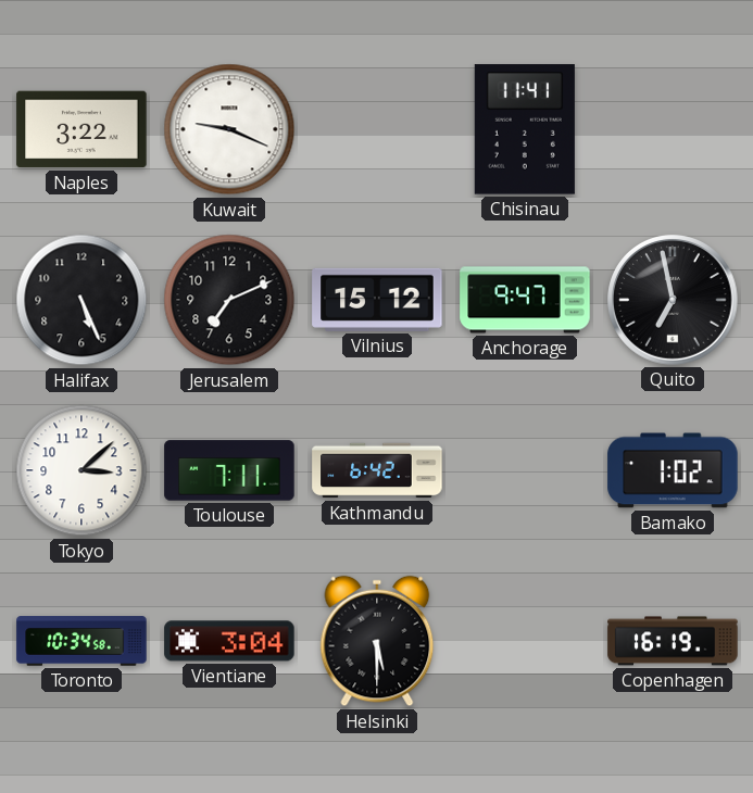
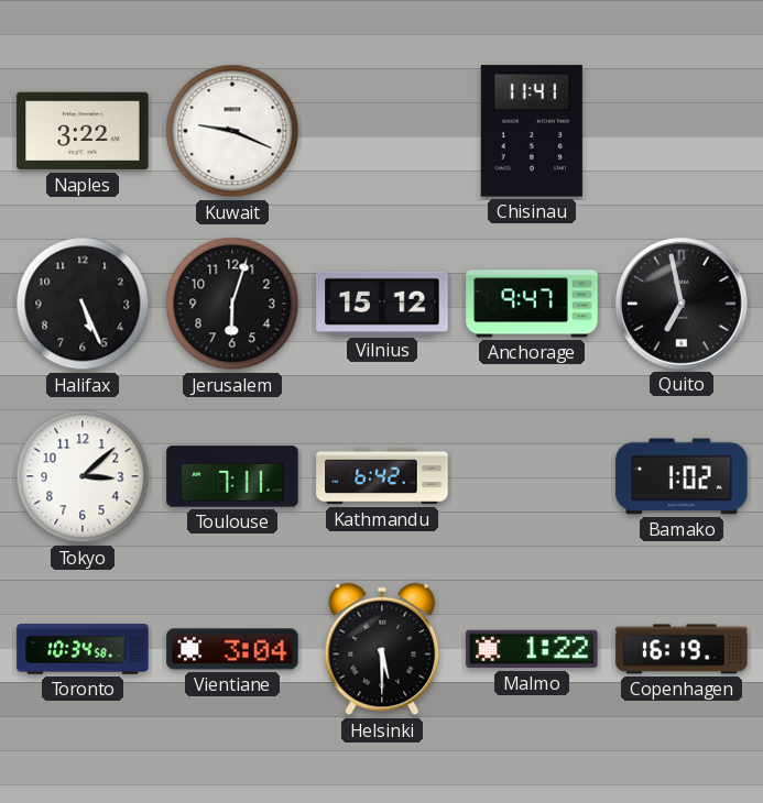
Jerusalem: 7:11 -> 6:03 (232, 304)
Malmo: none -> 1:22 (532, 649)
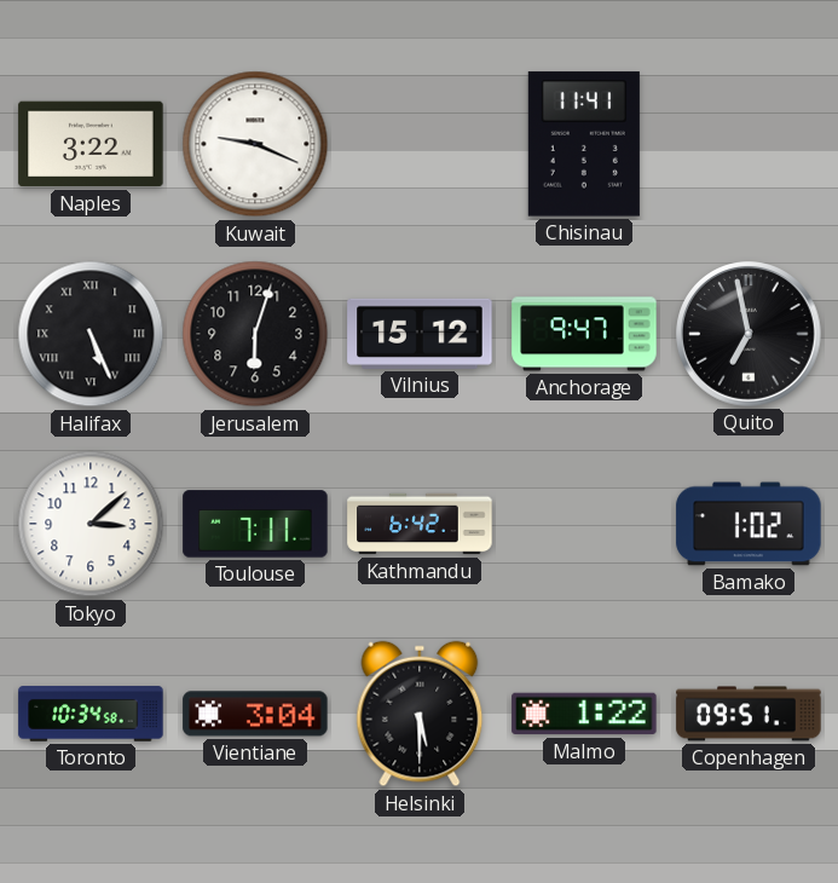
Halifax numerals: Arabic -> Roman (91, 334)
Copenhagen: 16:19 -> 09:51 (749, 714)
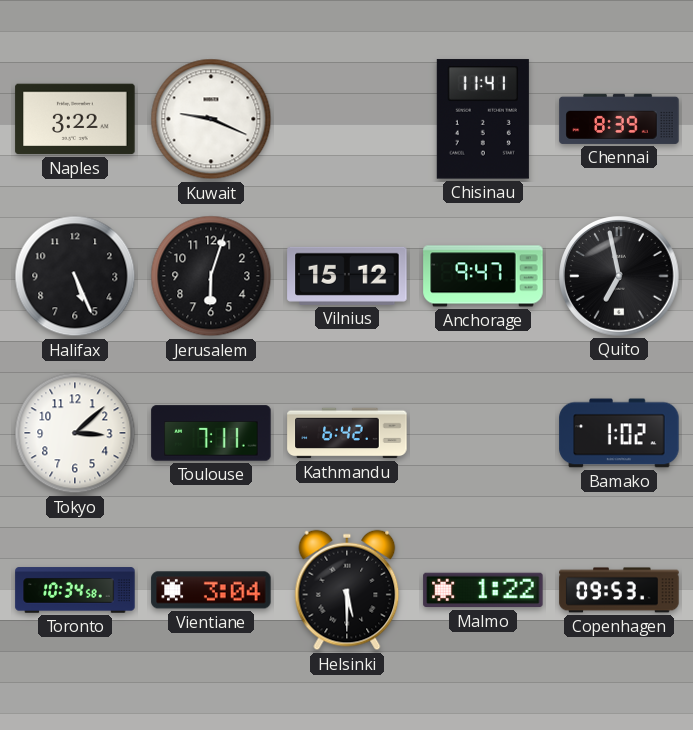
Chennai: none -> 8:39 (619, 119)
Halifax numerals: Roman -> Arabic (75, 276)
Copenhagen: 09:51 -> 09:53 (619, 590)
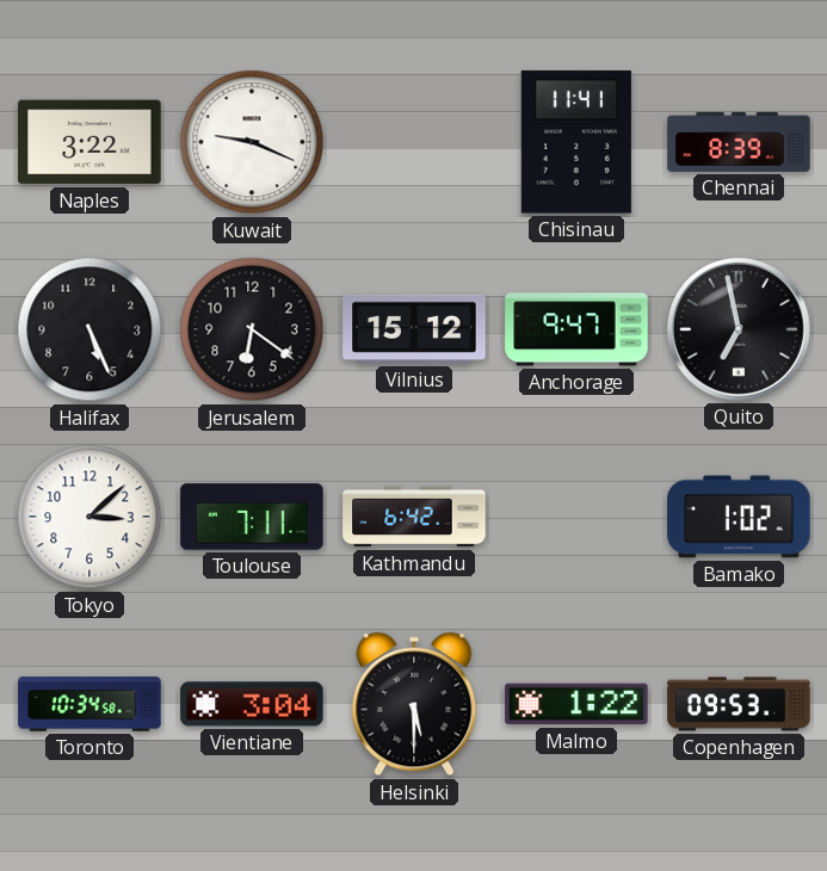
Jerusalem: 6:03 -> 6:21 (252, 329)
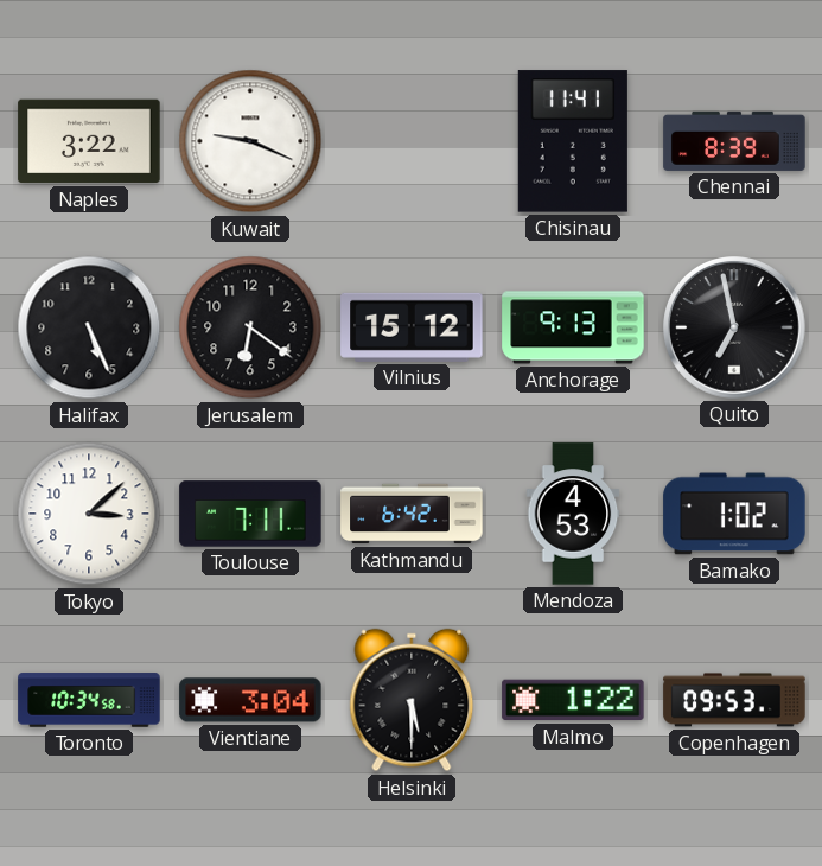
Anchorage: 9:47 -> 9:13 (573, 327)
Mendoza: none -> 4:53 (573, 514)
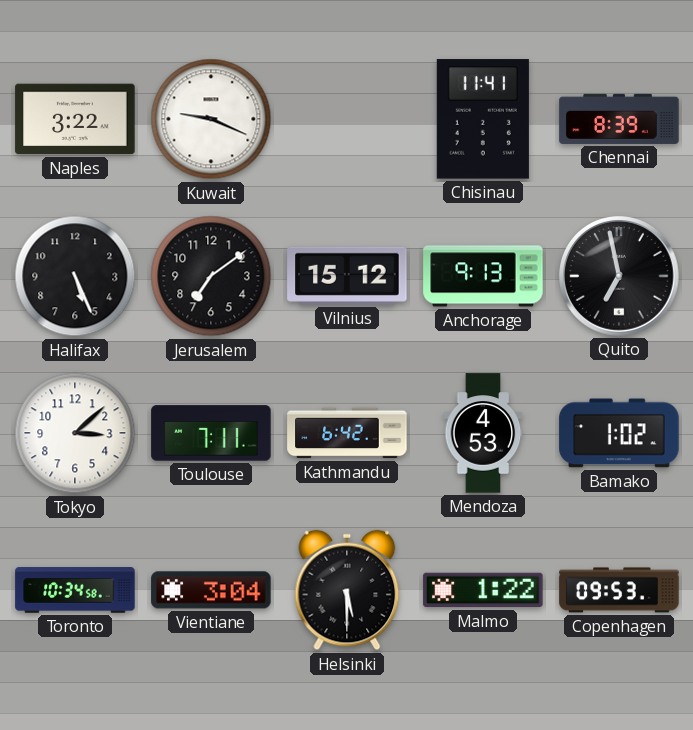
Jerusalem: 6:21 -> 7:09 (211, 276)
